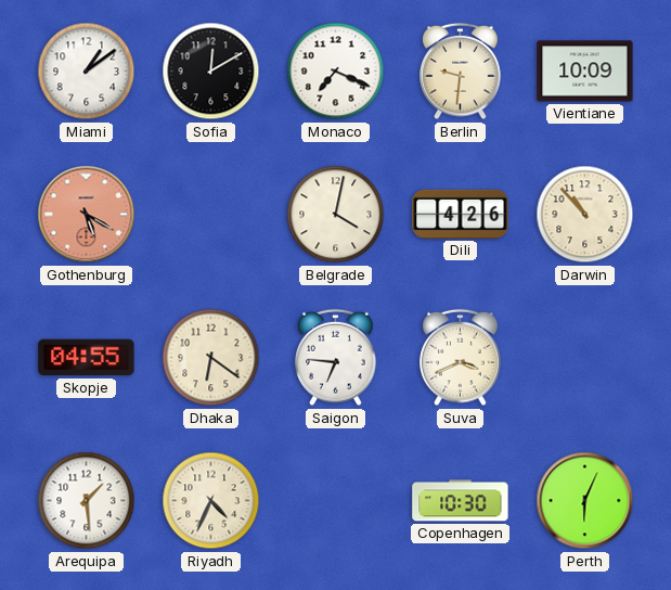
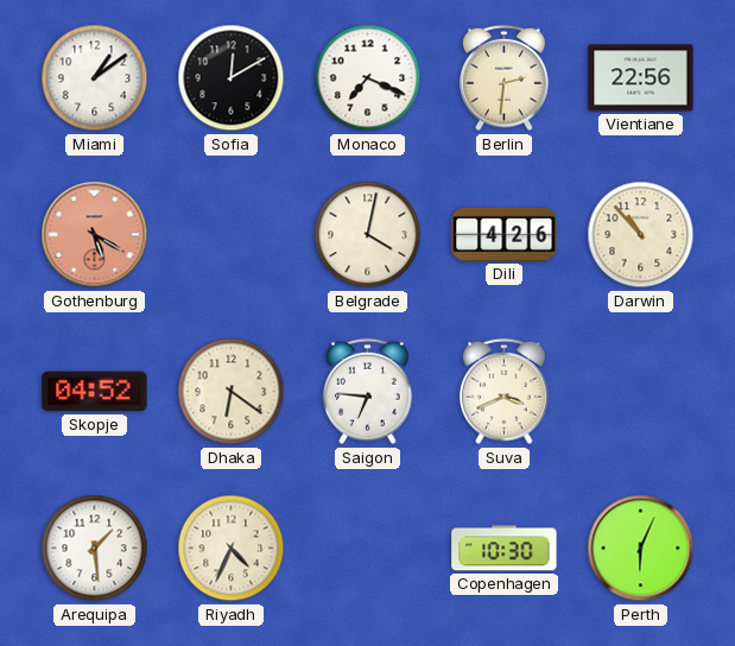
Berlin: 9:31 -> 2:31 (505, 78)
Vientiane: 10:09 -> 22:56 (641, 78)
Skopje: 04:55 -> 04:52 (95, 392)
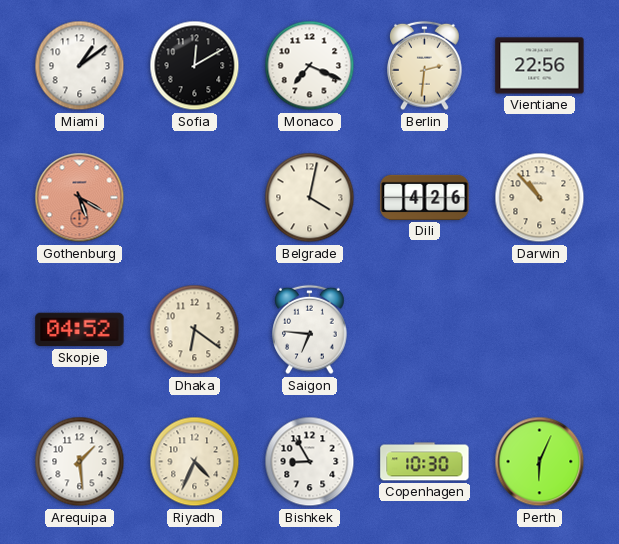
Suva: 3:41 -> none (505, 392)
Bishkek: none -> 8:55 (310, 462)
